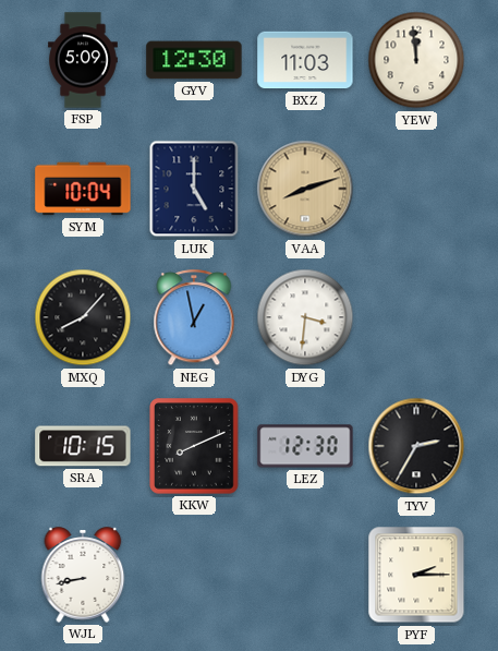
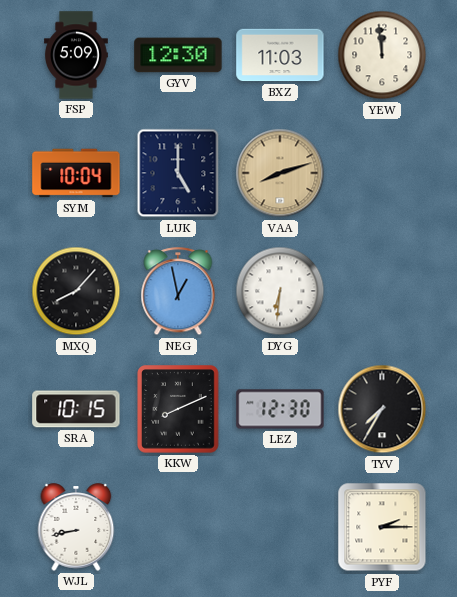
DYG: 3:31 -> 6:31 (280, 291)
TYV: 2:35 -> 7:35 (382, 409)
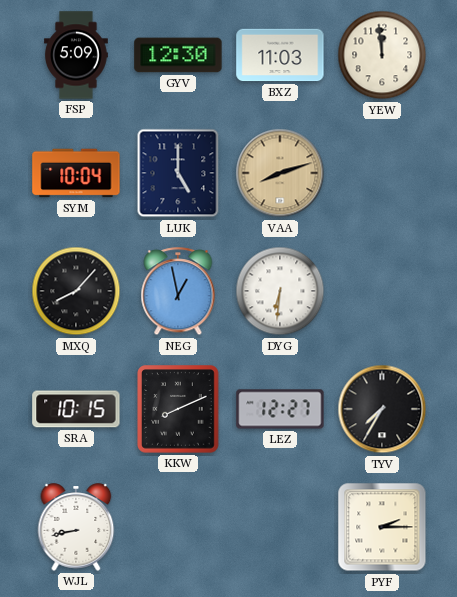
LEZ: 12:30 -> 12:27 (280, 409)
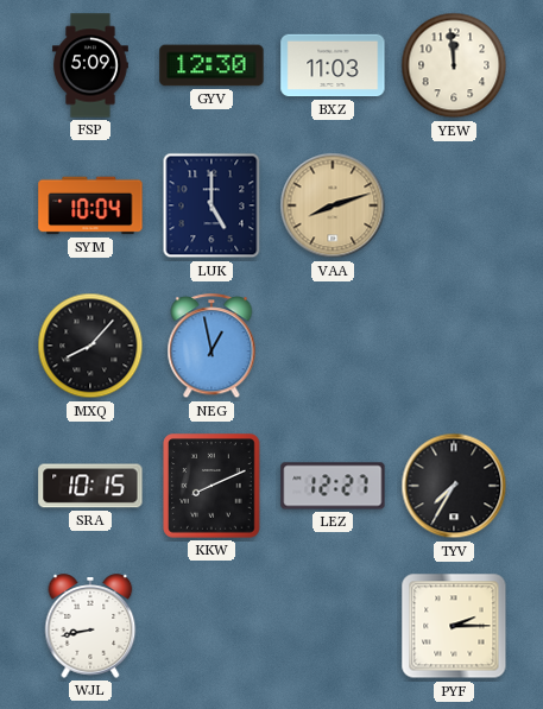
DYG: 6:31 -> none (280, 291)
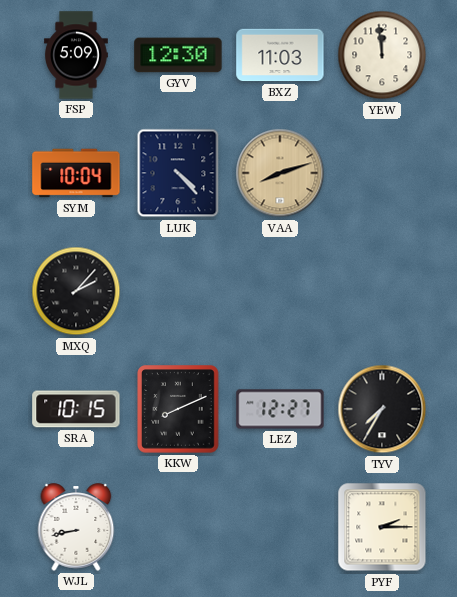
LUK: 5:00 -> 4:23 (178, 173)
MXQ: 8:07 -> 2:07 (76, 291)
NEG: 12:58 -> none (211, 347)
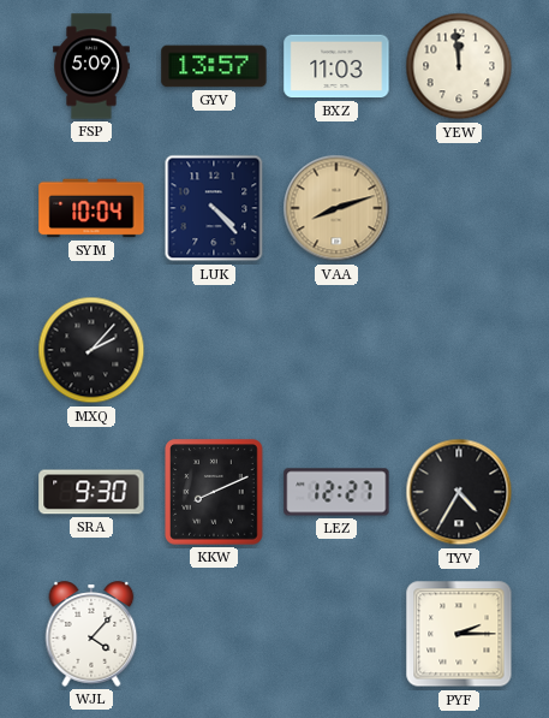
GYV: 12:30 -> 13:57 (214, 66)
SRA: 10:15 -> 9:30 (91, 492)
TYV: 7:35 -> 4:35 (459, 492)
WJL: 8:43 -> 4:07 (91, 634)
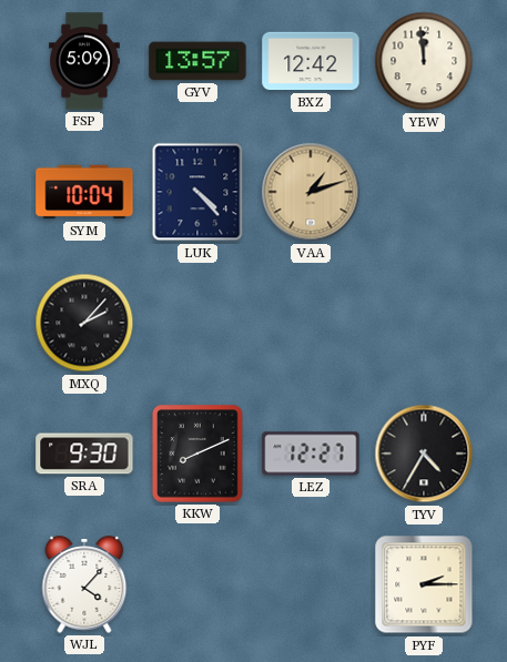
BXZ: 11:03 -> 12:42 (311, 61)
VAA: 8:12 -> 1:12 (311, 192)
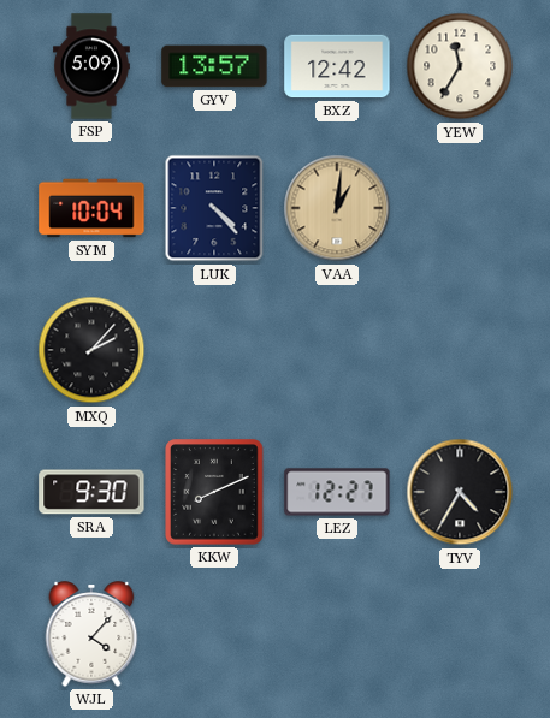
YEW: 11:59 -> 11:35 (460, 66)
VAA: 1:12 -> 1:01 (337, 208)
PYF: 2:15 -> none (424, 584)
